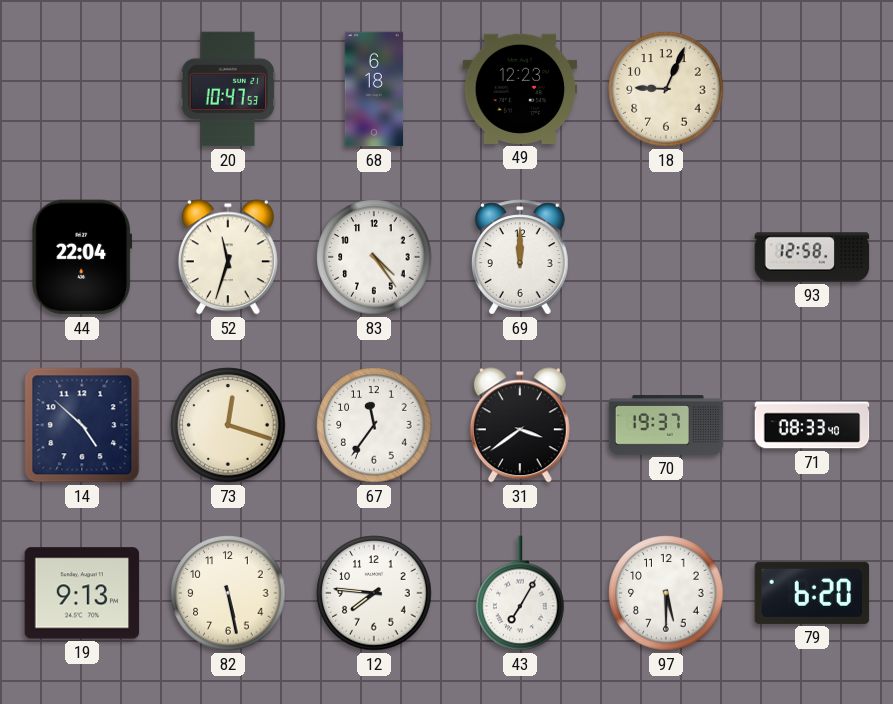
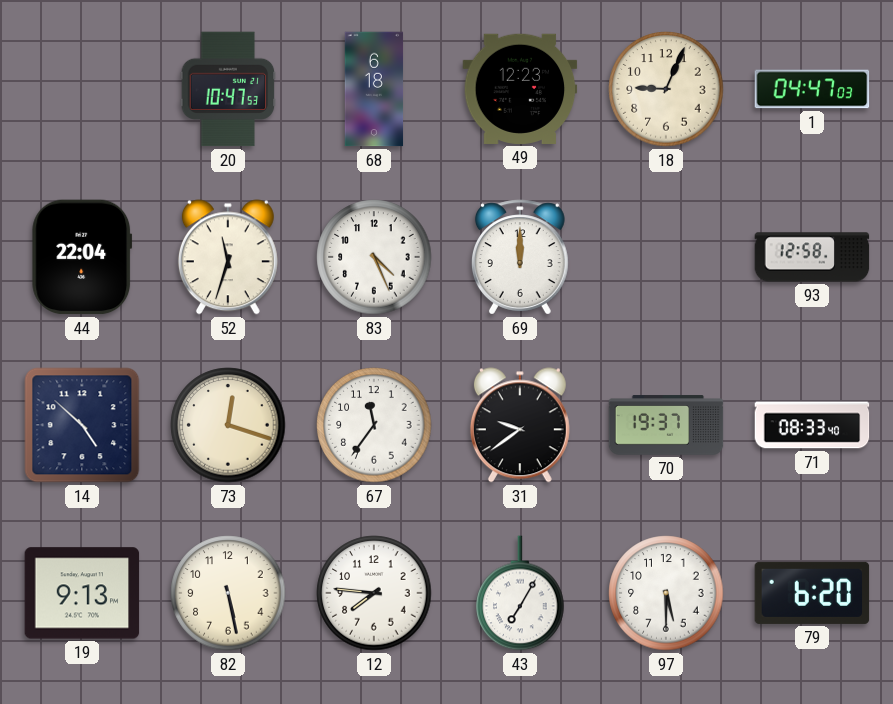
1: none -> 04:47 (812, 89)
83: 4:24 -> 4:26 (374, 257)
31: 3:39 -> 9:39 (520, 425)
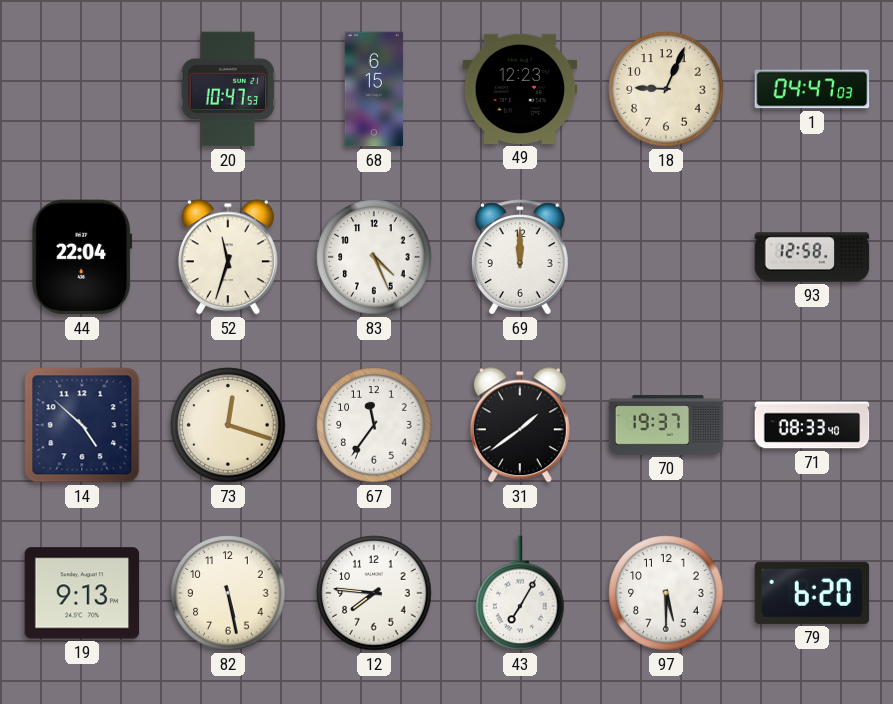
68: 6:18 -> 6:15 (374, 89)
31: 9:39 -> 1:39 (520, 425)
